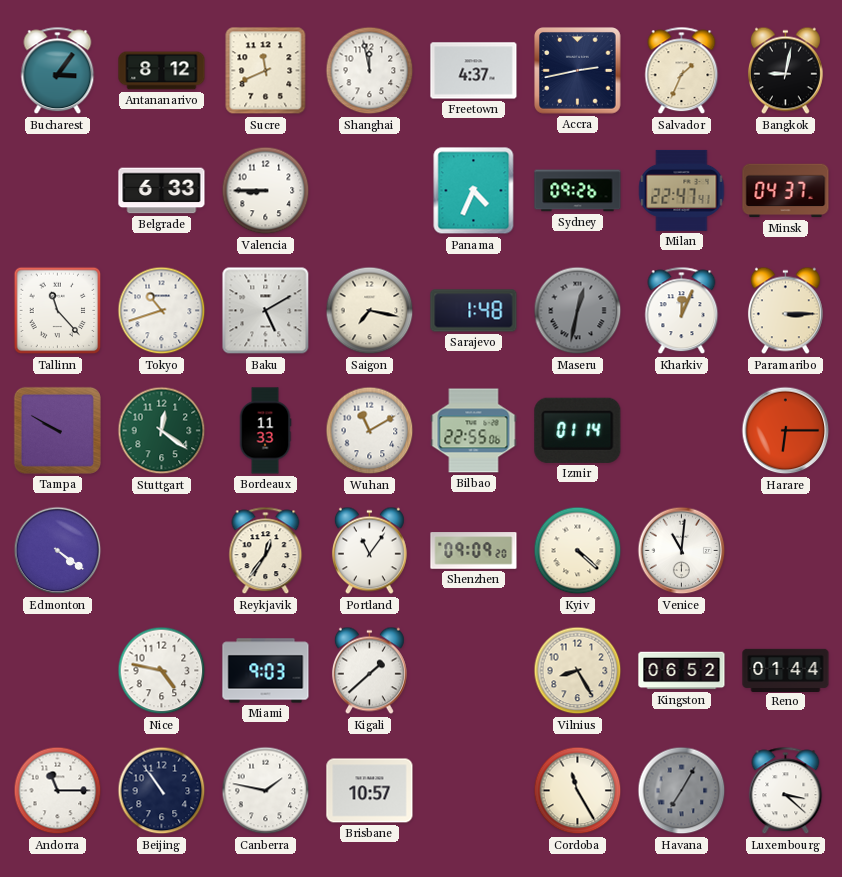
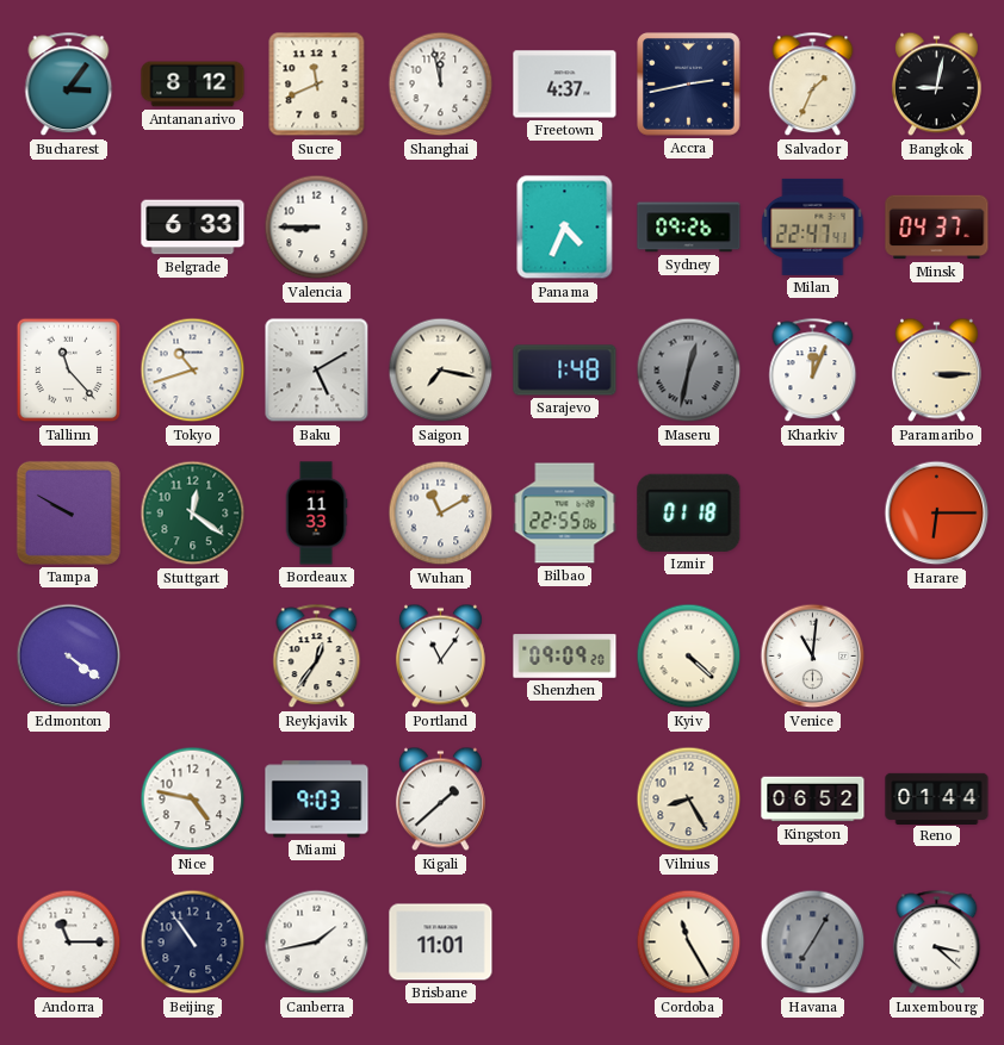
Izmir: 01:14 -> 01:18 (689, 512)
Canberra: 1:47 -> 1:43 (317, 943)
Brisbane: 10:57 -> 11:01 (441, 943)
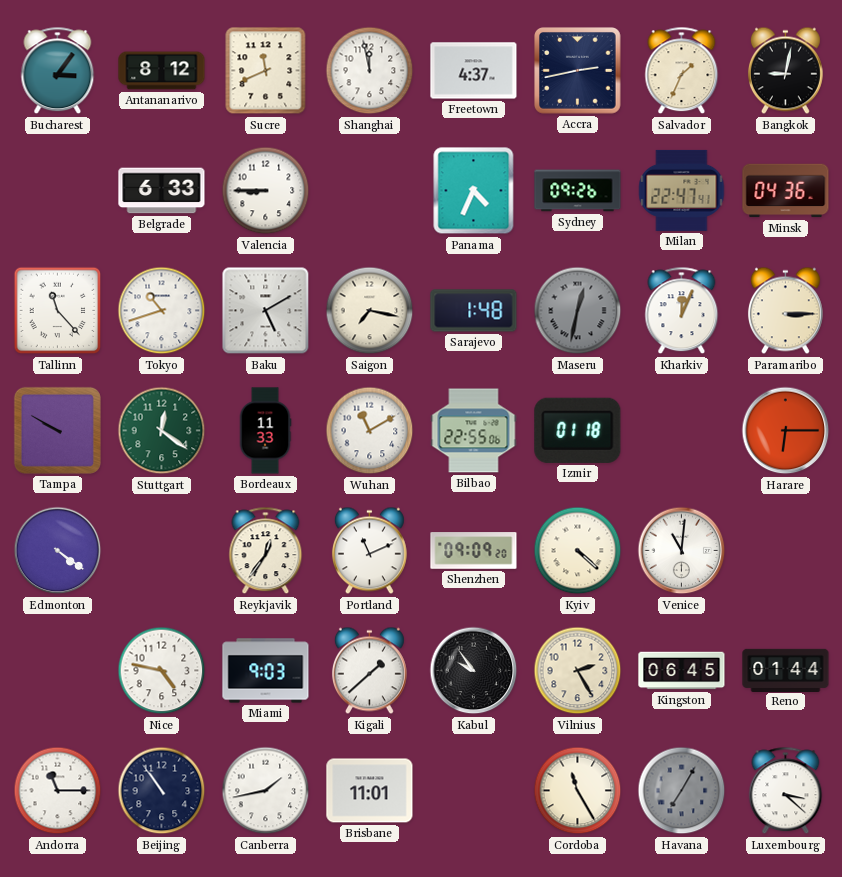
Minsk: 04:37 -> 04:36 (786, 191)
Portland: 11:06 -> 11:11 (369, 551)
Kabul: none -> 9:54 (474, 671)
Vilnius: 8:25 -> 2:25 (578, 671)
Kingston: 06:52 -> 06:45 (682, 671)
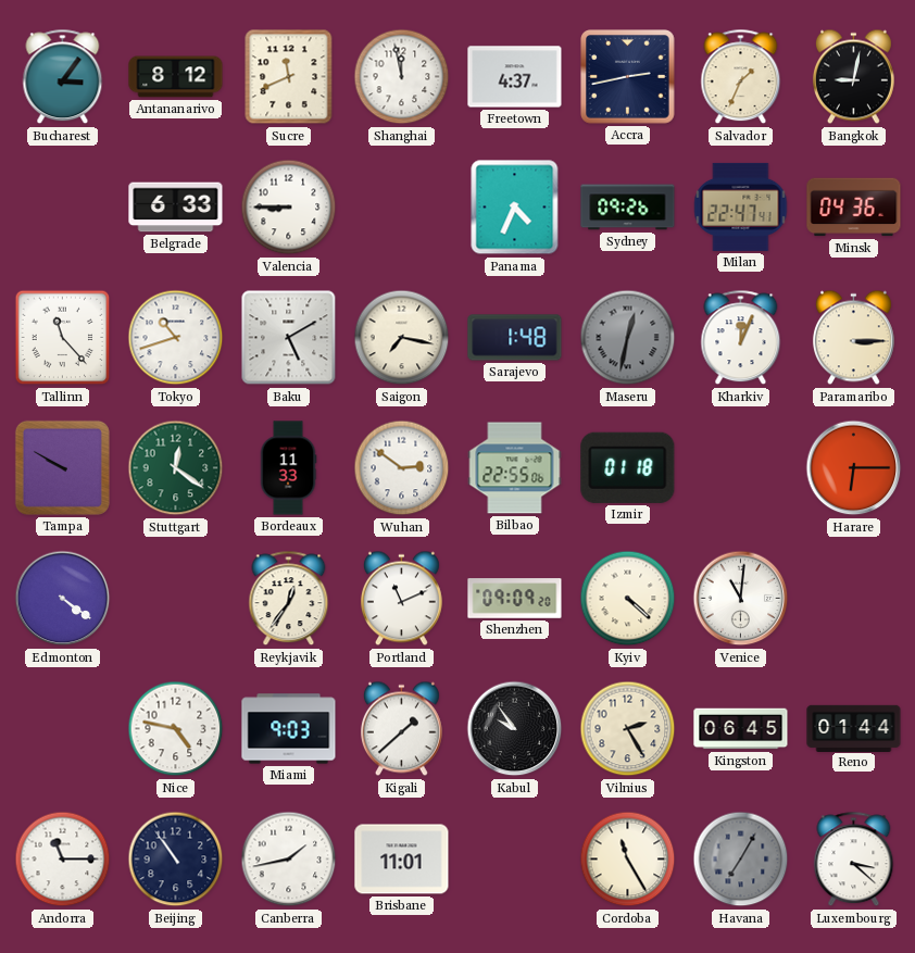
Wuhan: 11:10 -> 2:51 (402, 468)
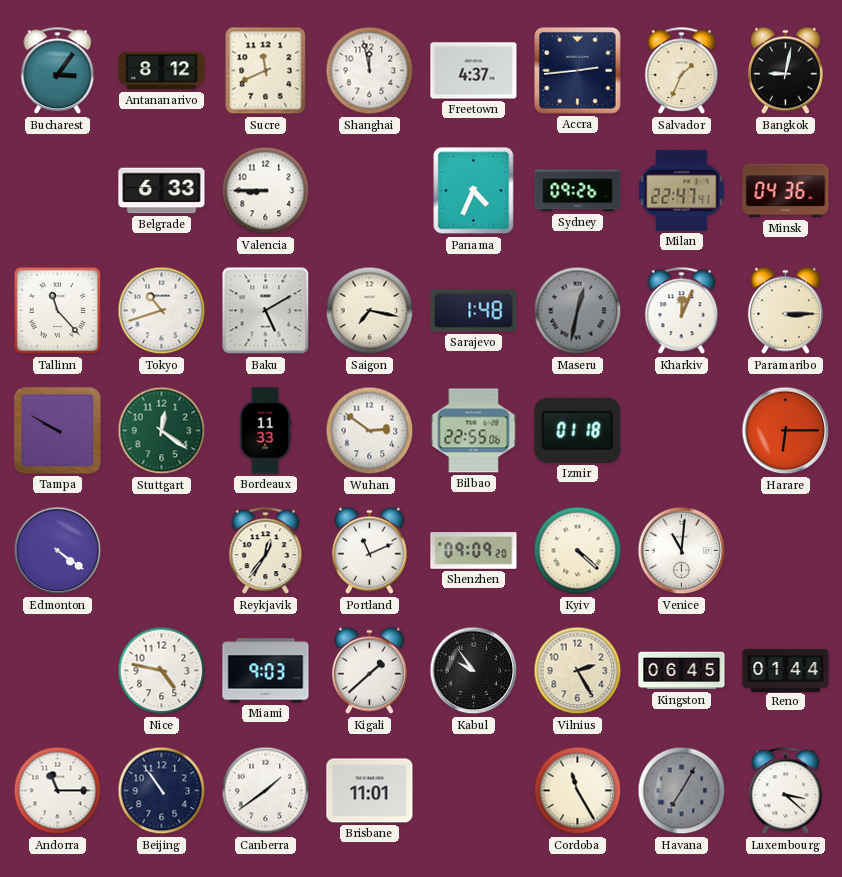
Accra: 2:43 -> 2:44 (578, 71)
Canberra: 1:43 -> 1:39 (266, 791)
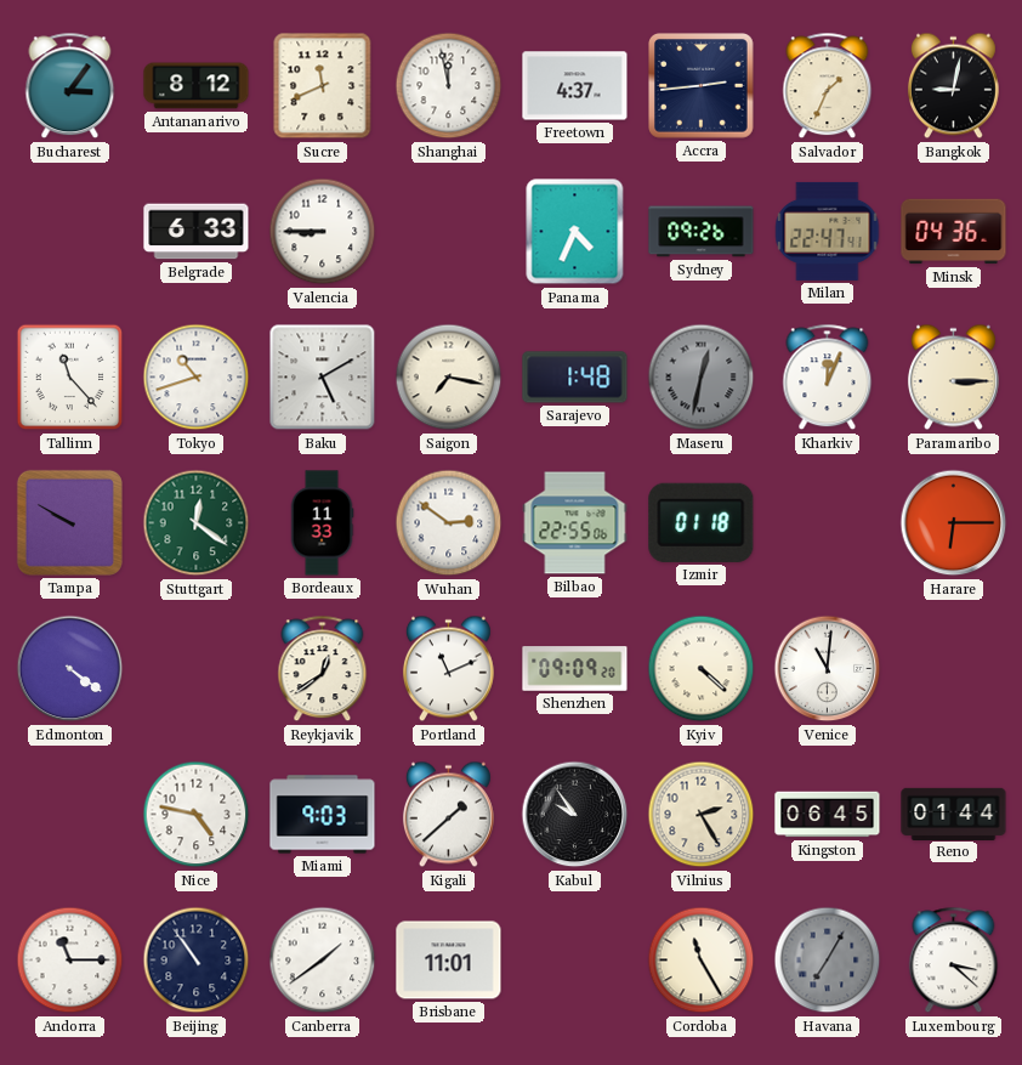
Reykjavik: 12:36 -> 12:39 (323, 669)
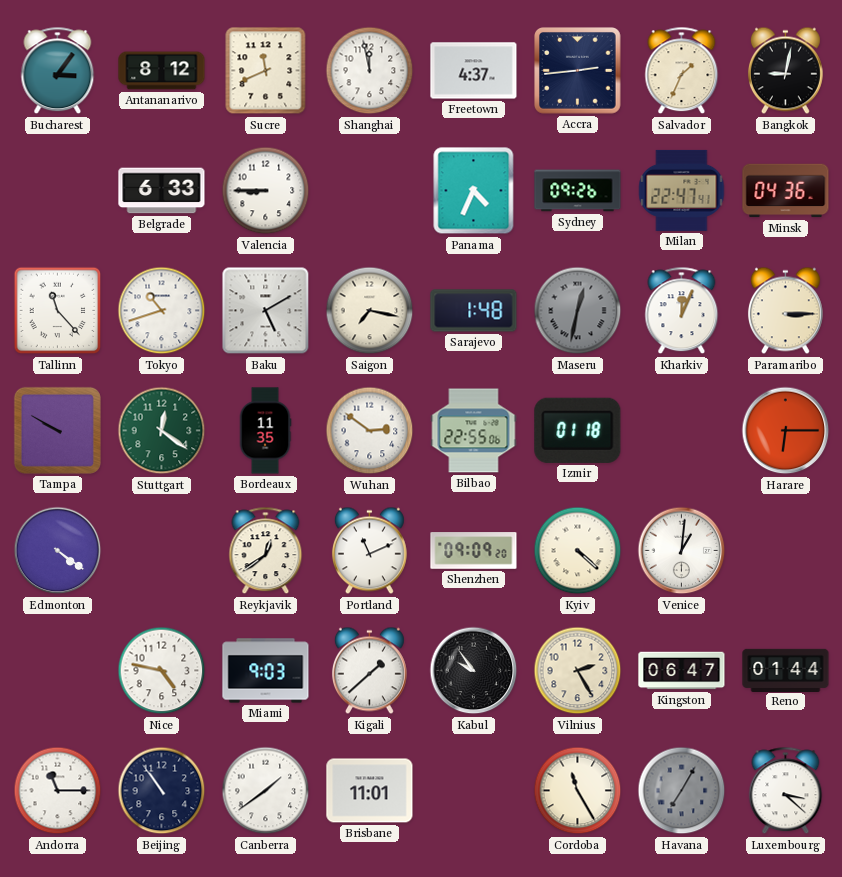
Bordeaux: 11:33 -> 11:35 (265, 431)
Venice: 11:01 -> 1:01 (682, 551)
Kingston: 06:45 -> 06:47 (682, 671)
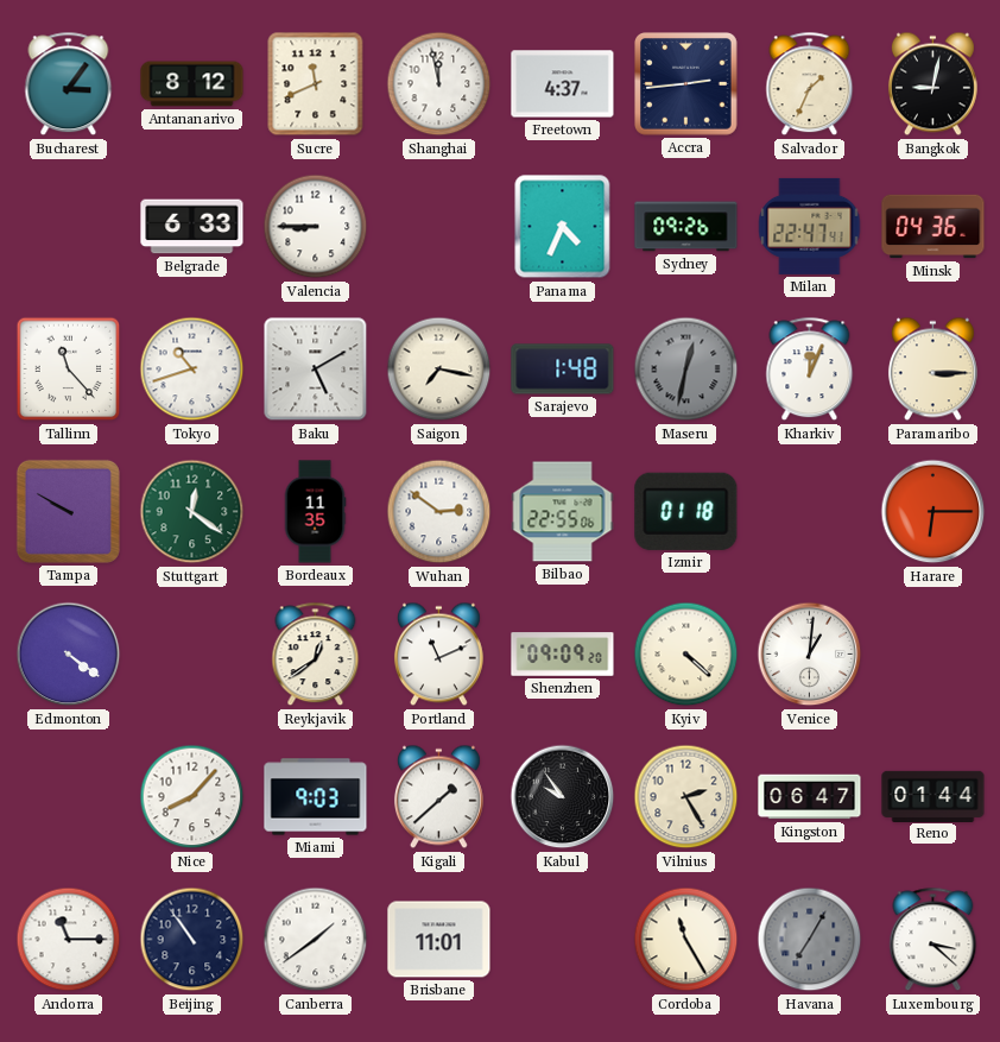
Nice: 4:47 -> 8:07 (192, 797)
